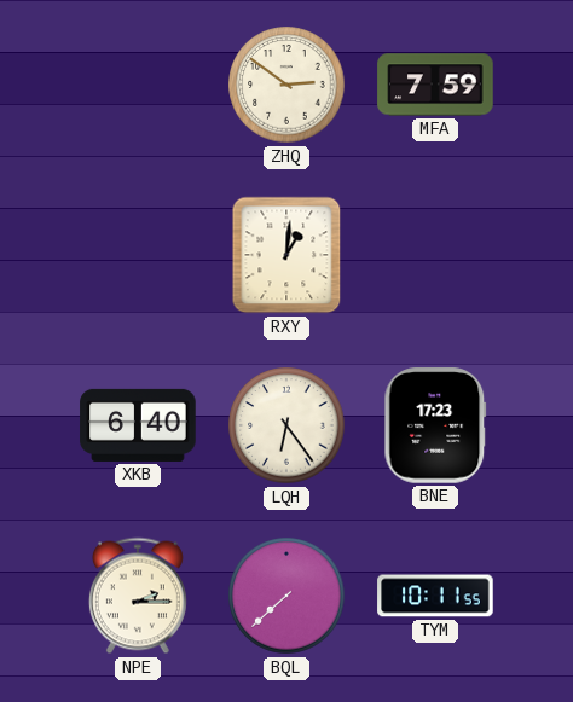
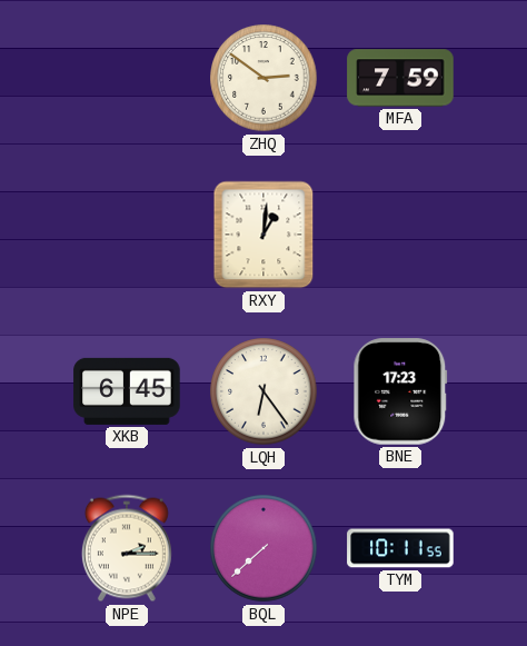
XKB: 6:40 -> 6:45 (127, 391)
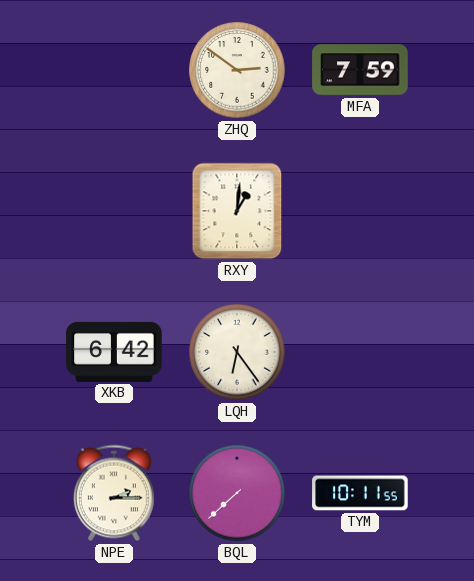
XKB: 6:45 -> 6:42 (114, 352)
BNE: 17:23 -> none (400, 391)
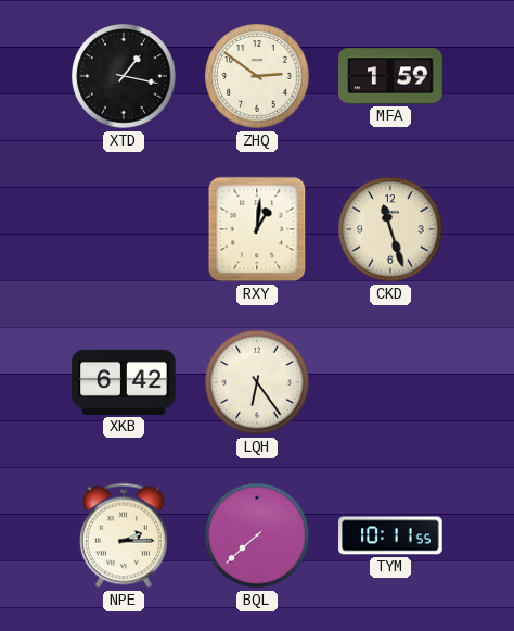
XTD: none -> 1:17 (124, 76)
MFA: 7:59 -> 1:59 (390, 76)
CKD: none -> 11:27 (390, 229)
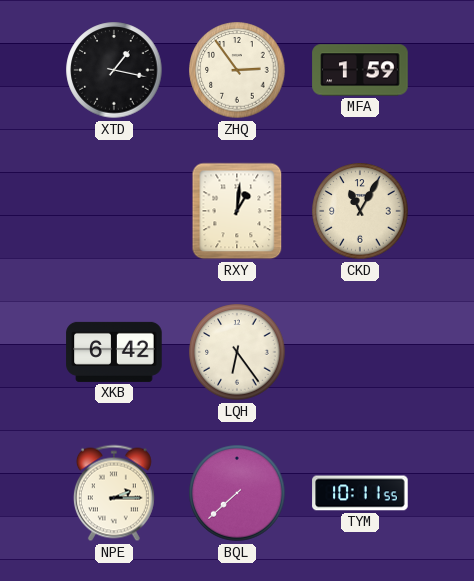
ZHQ: 2:51 -> 2:54 (237, 70)
CKD: 11:27 -> 11:05 (360, 211)
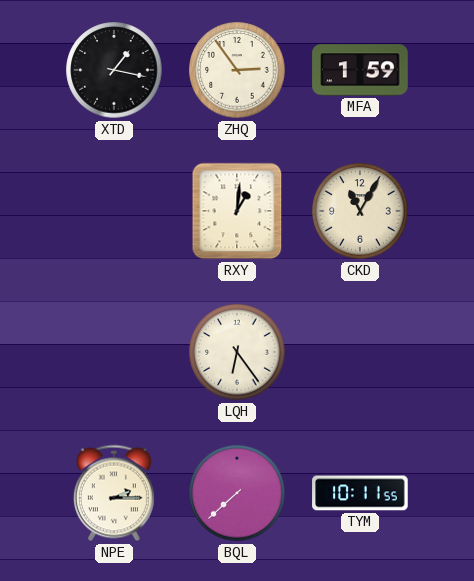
XKB: 6:42 -> none (114, 352)
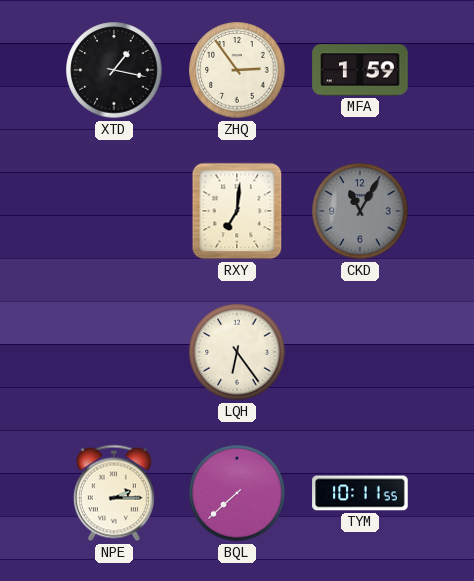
RXY: 1:01 -> 7:01 (237, 211)
CKD dial: cream -> grey (360, 211)
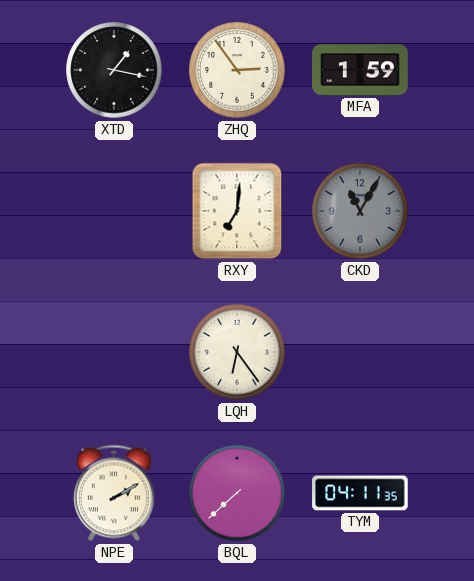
NPE: 2:15 -> 2:10 (114, 493)
TYM: 10:11 -> 04:11 (360, 493)
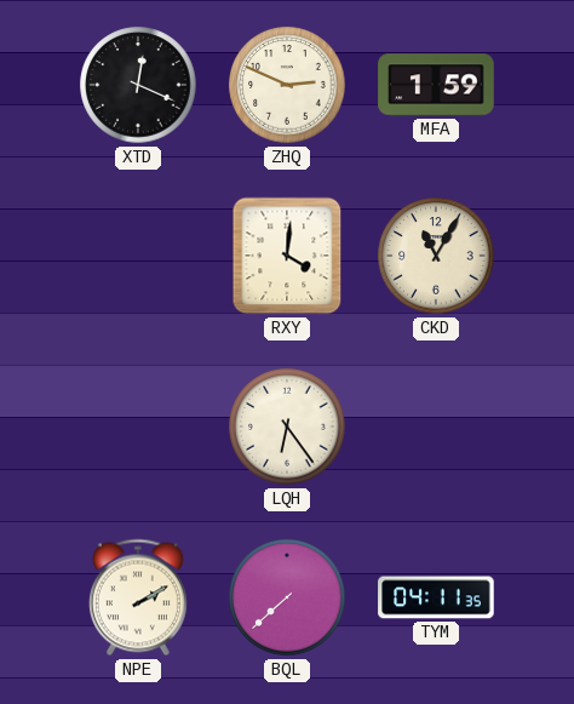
XTD: 1:17 -> 12:19 (138, 85)
ZHQ: 2:54 -> 2:49 (287, 85)
RXY: 7:01 -> 4:01 (287, 256)
CKD dial: grey -> cream (436, 256)
